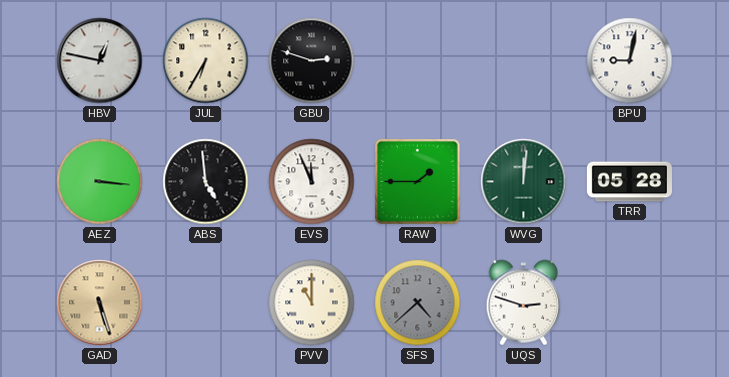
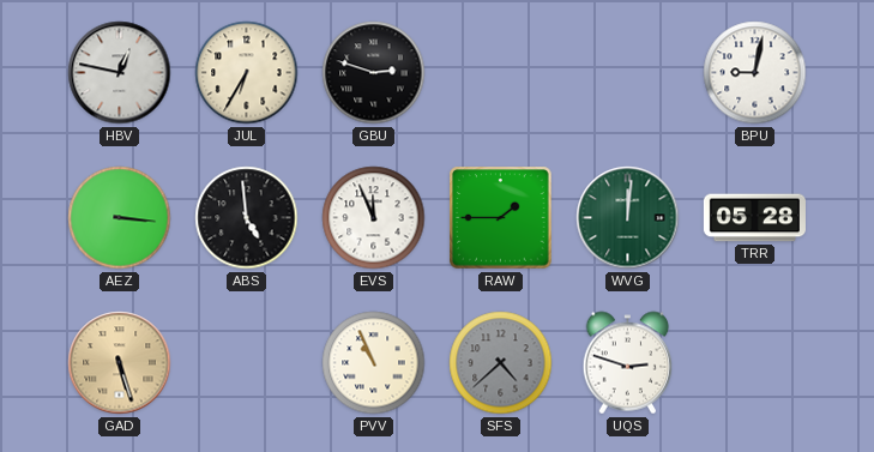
PVV: 11:00 -> 10:56 (374, 363)
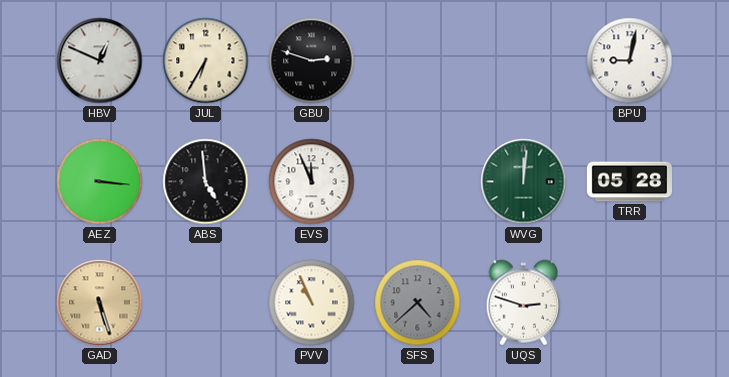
HBV: 12:47 -> 12:49 (100, 61)
RAW: 1:45 -> none (501, 218)
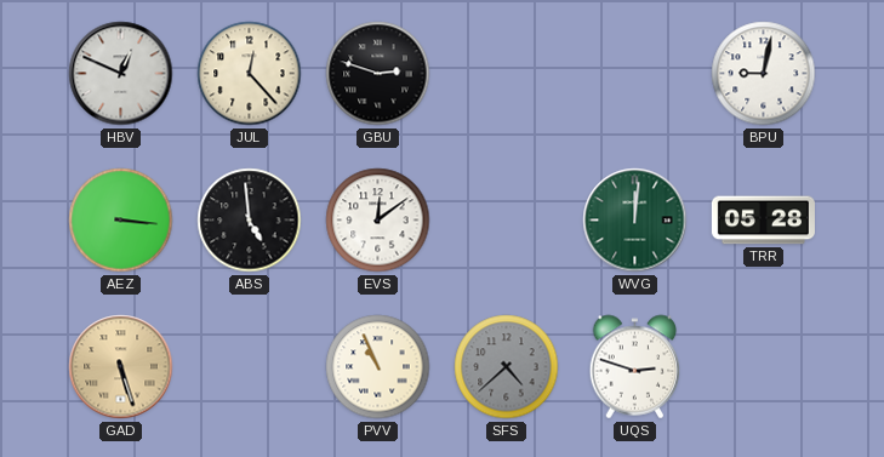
JUL: 6:35 -> 12:23 (250, 74)
EVS: 11:56 -> 12:09 (378, 221)
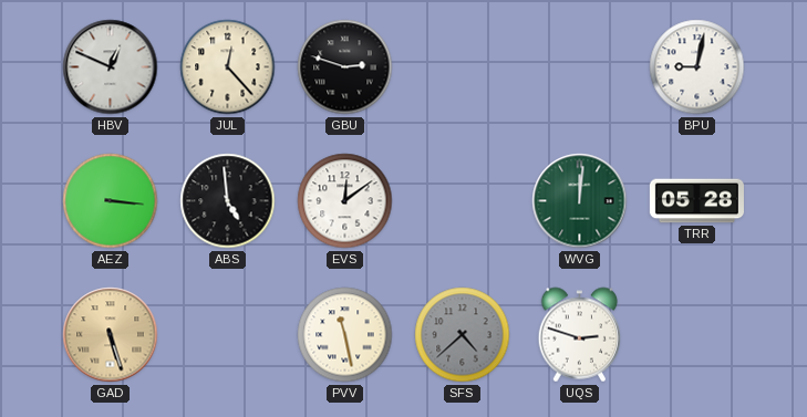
PVV: 10:56 -> 11:28 (345, 335)
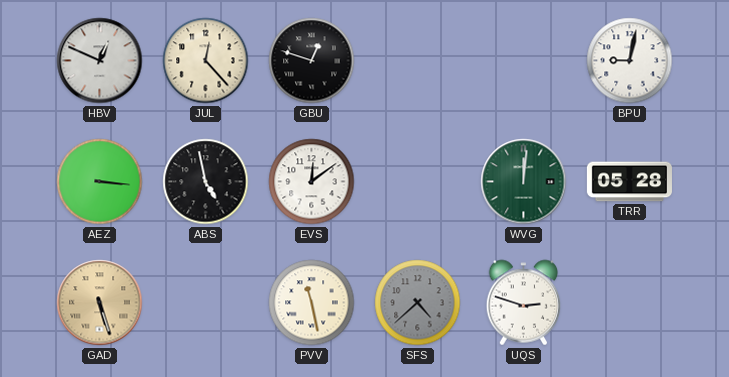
GBU: 2:48 -> 12:48 (312, 61)
ABS: 4:59 -> 4:58 (206, 182)
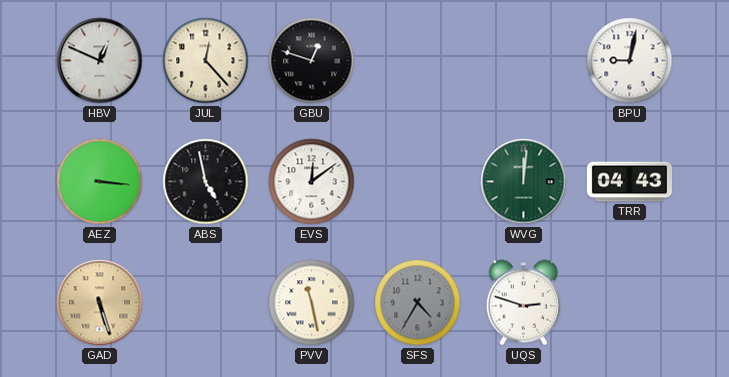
TRR: 05:28 -> 04:43 (629, 182)
SFS: 4:38 -> 4:35 (418, 303)
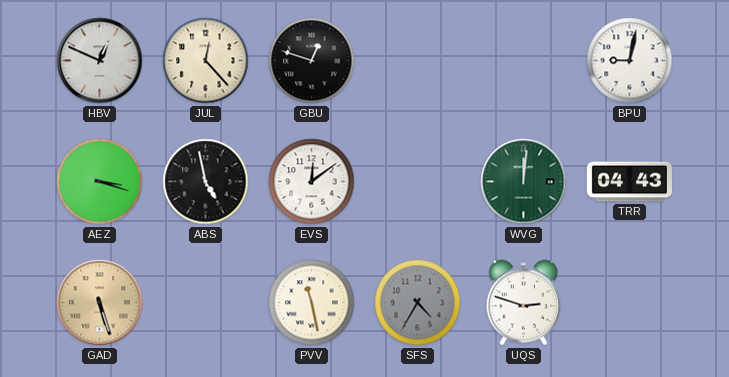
AEZ: 3:16 -> 3:18 (100, 182)
